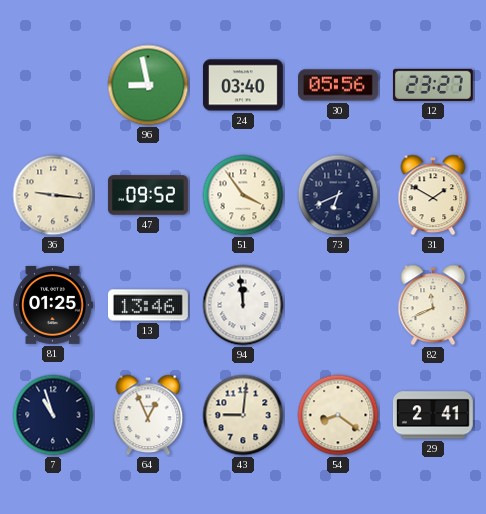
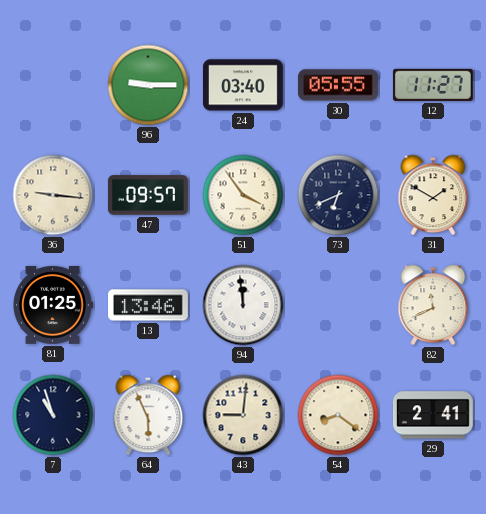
96: 8:58 -> 9:15 (148, 85)
30: 05:56 -> 05:55 (339, 85)
12: 23:27 -> 11:27 (433, 85)
47: 09:52 -> 09:57 (148, 195)
64: 12:56 -> 5:56 (148, 415)
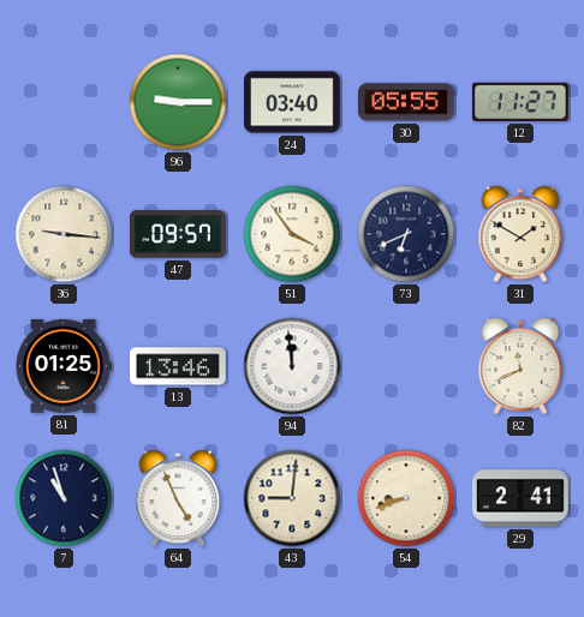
64: 5:56 -> 4:56 (178, 498)
54: 8:21 -> 8:42 (406, 498)
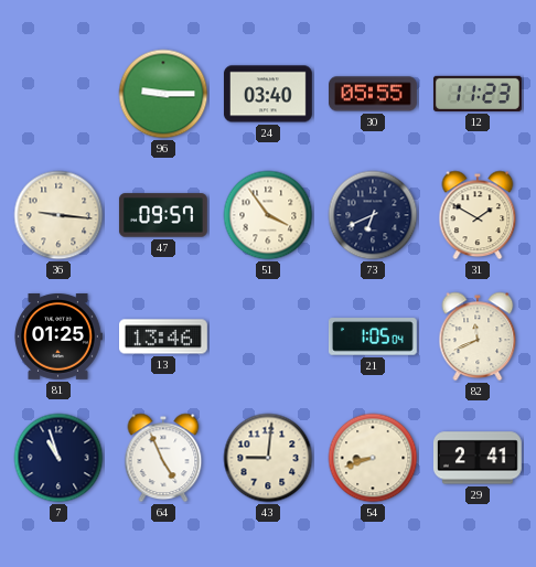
12: 11:27 -> 11:23 (478, 94)
94: 11:59 -> none (292, 366)
21: none -> 1:05 (373, 336)
